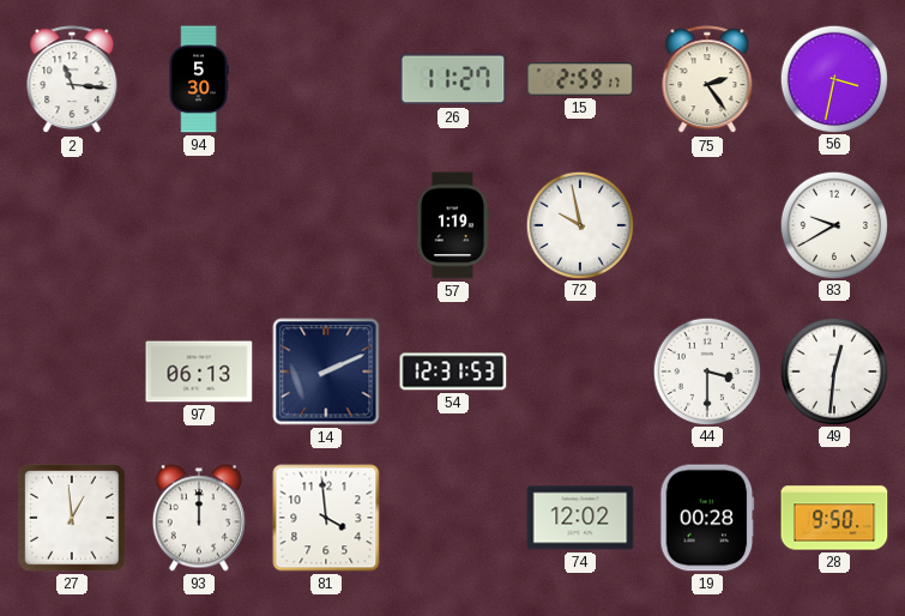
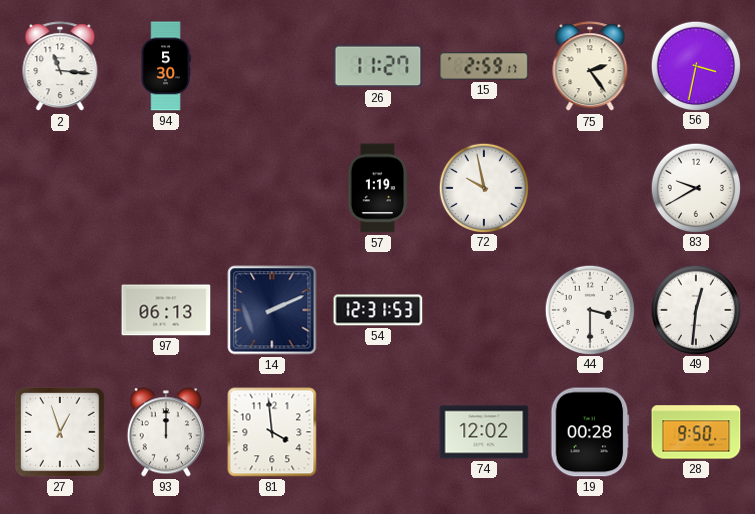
27: 12:59 -> 12:57 (60, 432)
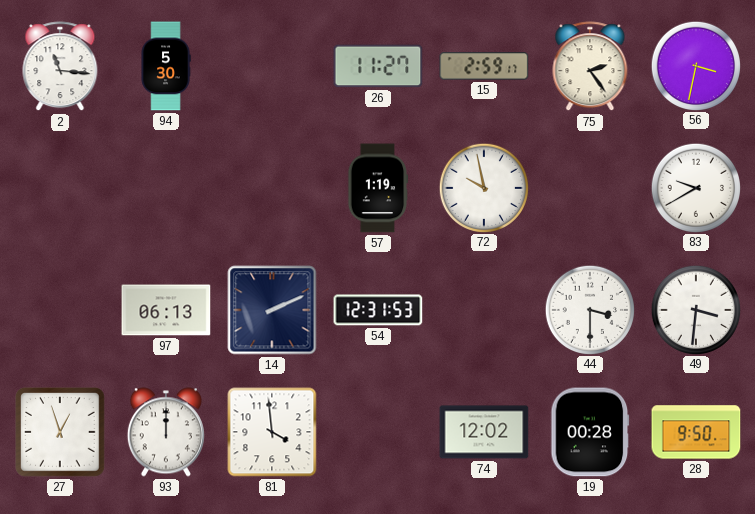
49: 12:31 -> 3:31 (695, 309)
